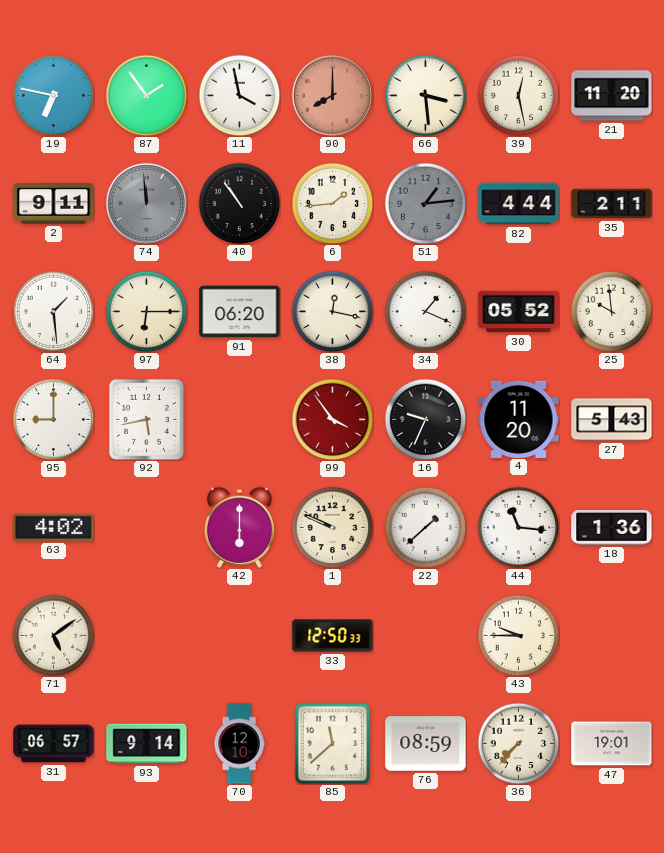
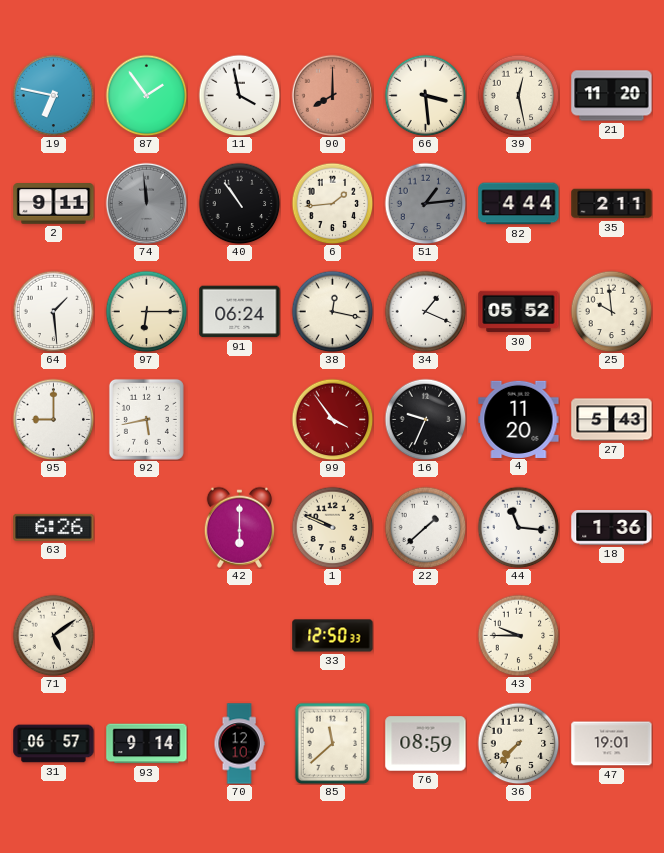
91: 06:20 -> 06:24 (240, 312)
63: 4:02 -> 6:26 (54, 527)
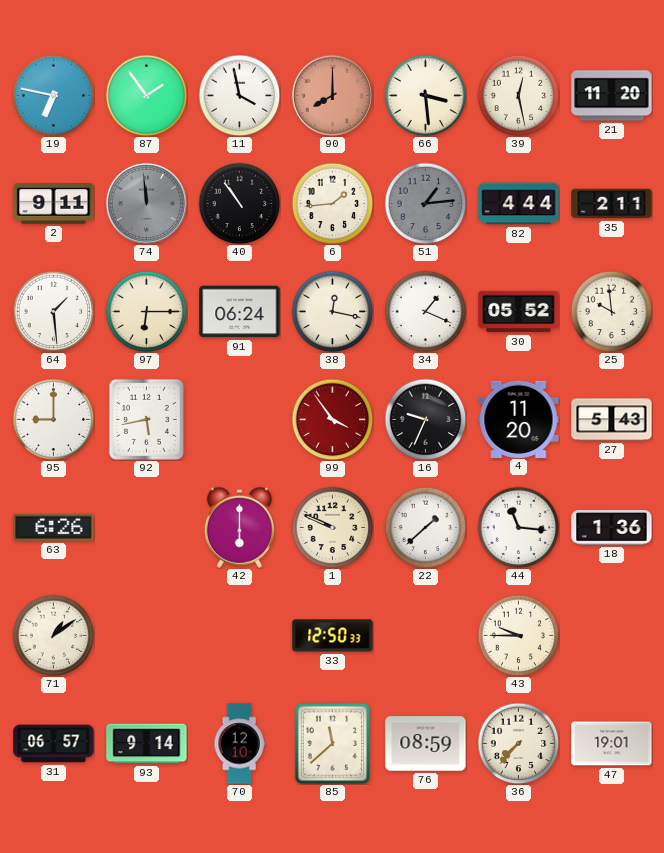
71: 5:09 -> 1:09 (53, 635)
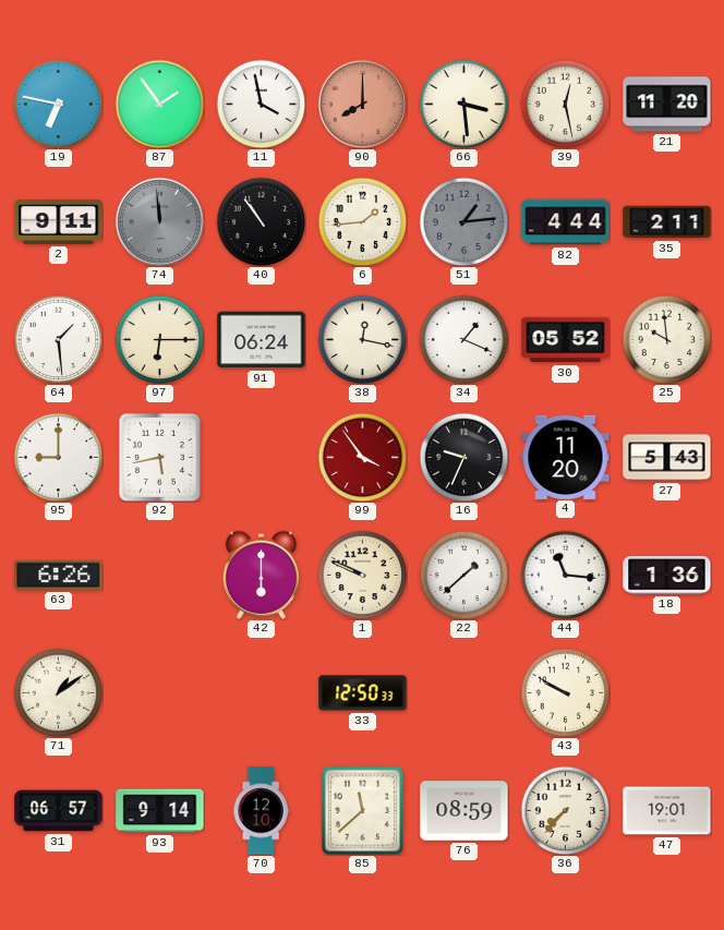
43: 9:45 -> 9:50 (565, 692)
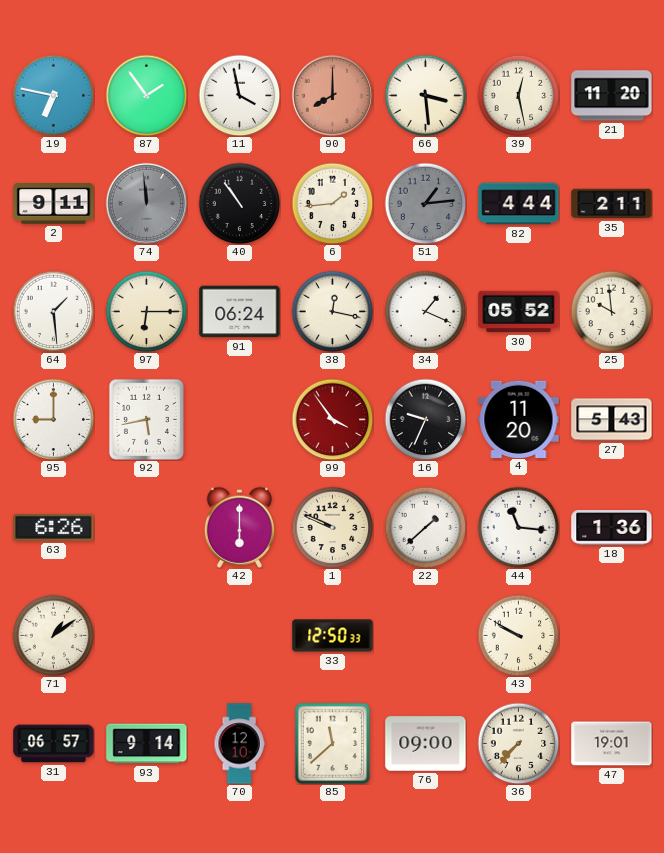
76: 08:59 -> 09:00 (426, 744)
